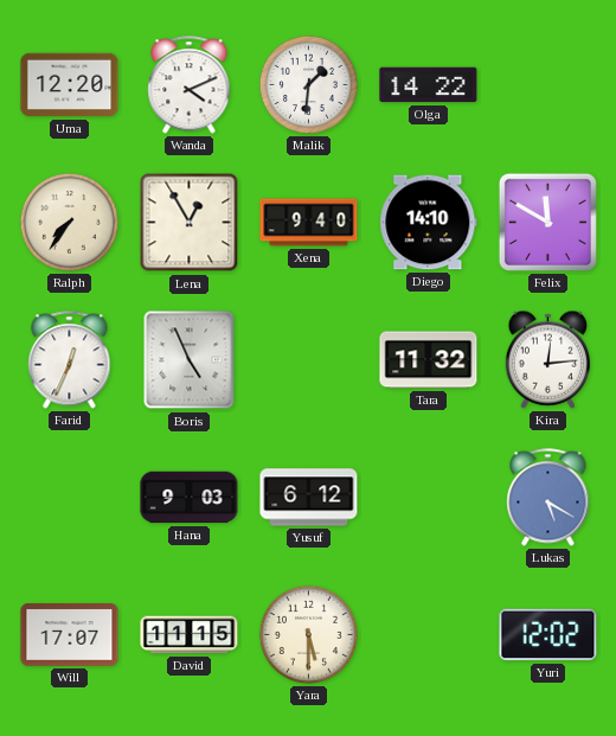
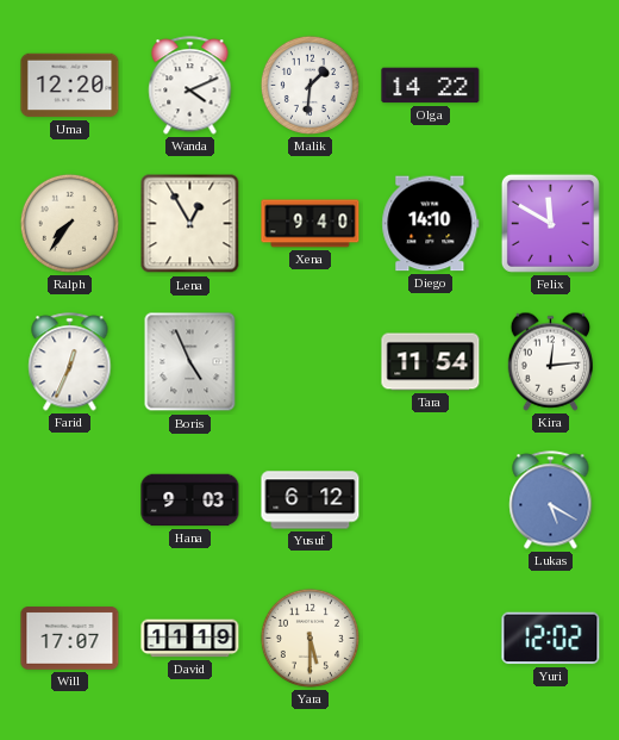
Tara: 11:32 -> 11:54 (431, 362)
David: 11:15 -> 11:19 (190, 639)
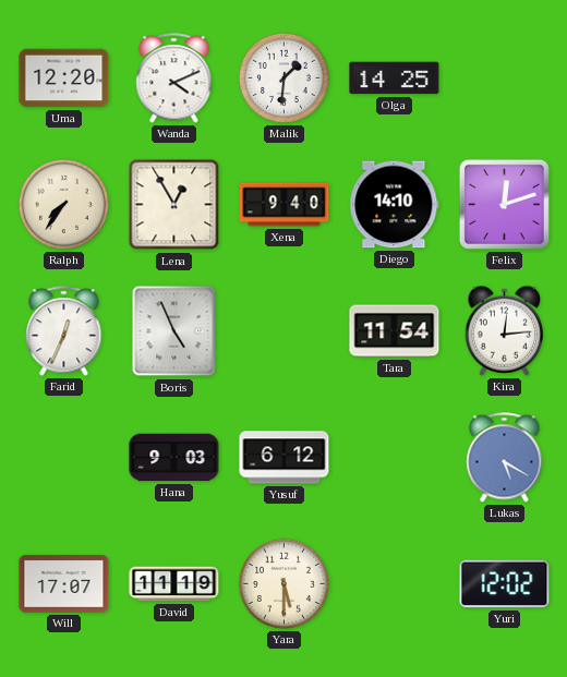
Olga: 14:22 -> 14:25 (395, 78)
Felix: 11:50 -> 12:12 (504, 204)
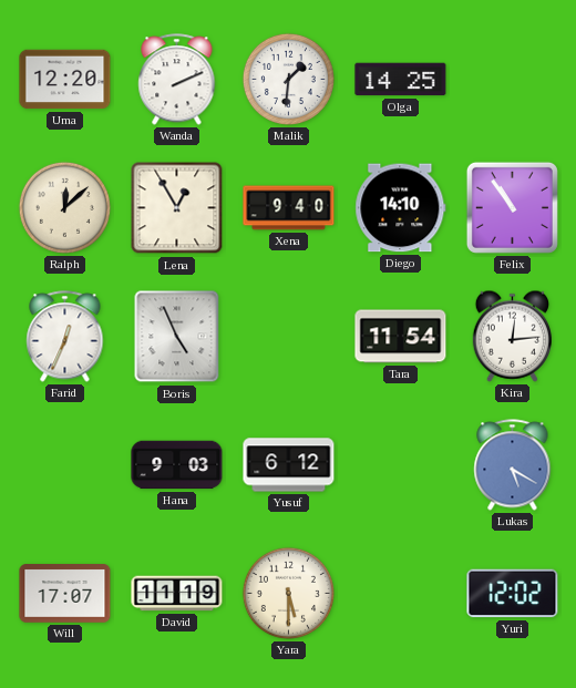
Wanda: 4:11 -> 2:11 (177, 80)
Ralph: 7:36 -> 12:08 (64, 207)
Felix: 12:12 -> 10:54 (512, 207)
